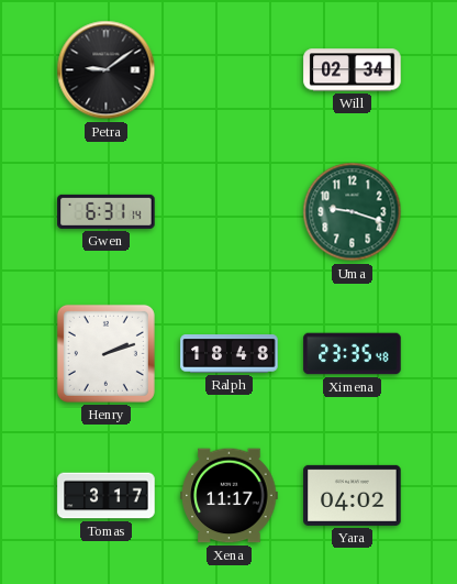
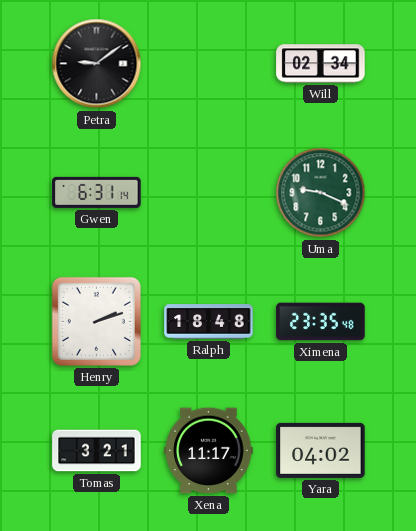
Uma: 9:18 -> 9:19 (321, 193)
Tomas: 3:17 -> 3:21 (97, 451)
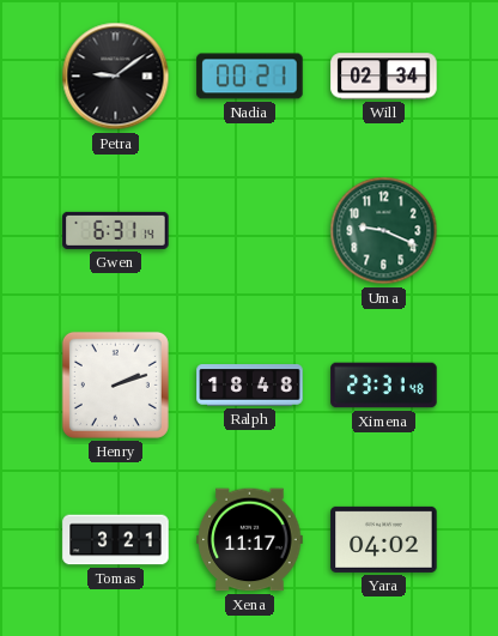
Nadia: none -> 00:21 (250, 77)
Ximena: 23:35 -> 23:31 (384, 386)
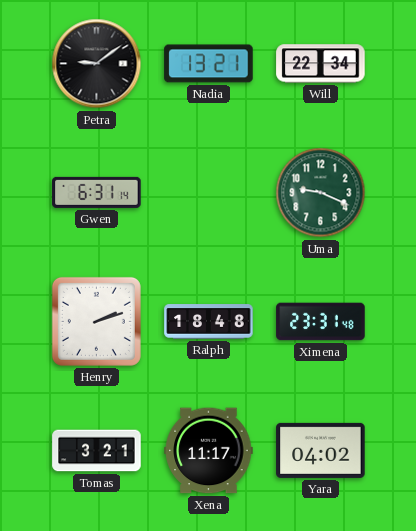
Nadia: 00:21 -> 13:21 (209, 64)
Will: 02:34 -> 22:34 (321, 64)
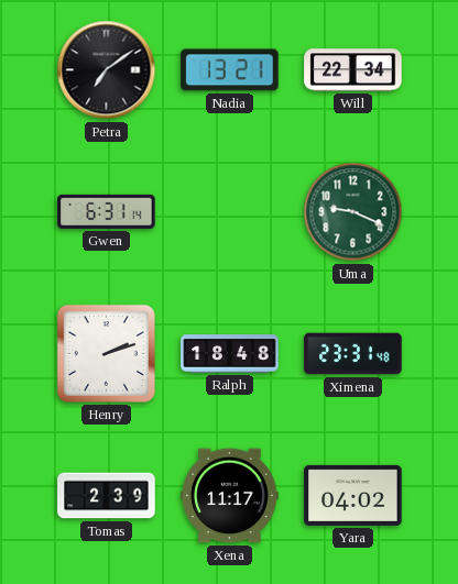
Petra: 9:09 -> 7:09 (107, 70)
Tomas: 3:21 -> 2:39 (107, 496)
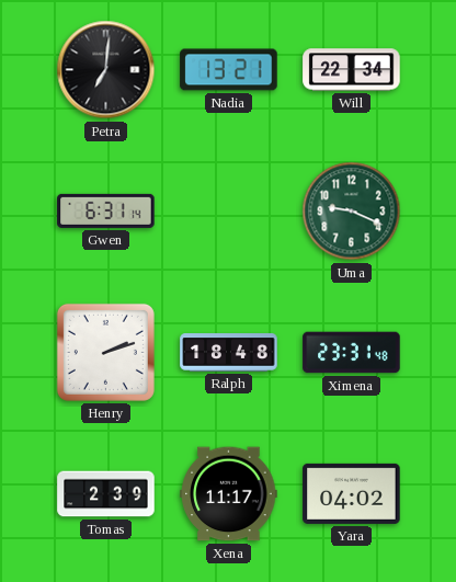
Petra: 7:09 -> 7:01 (106, 70)
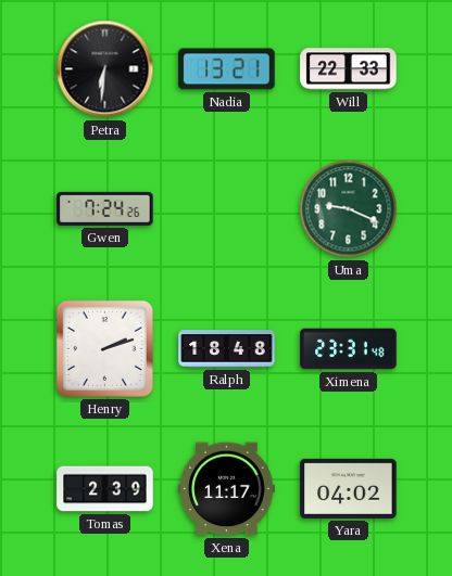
Petra: 7:01 -> 6:31 (105, 69)
Will: 22:34 -> 22:33 (349, 69)
Gwen: 6:31 -> 7:24 (105, 208)
